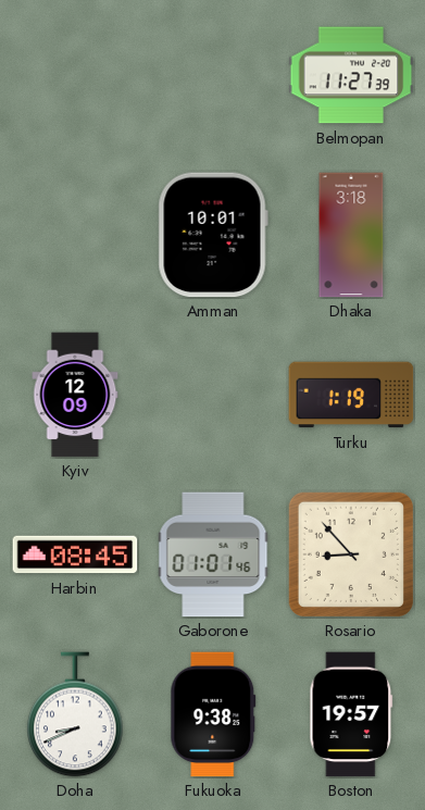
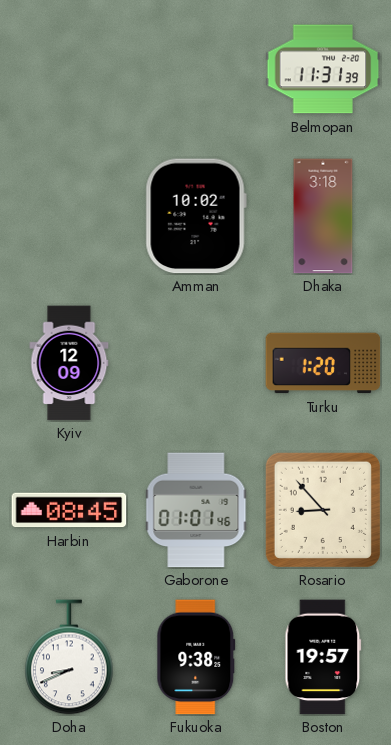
Belmopan: 11:27 -> 11:31 (323, 69)
Amman: 10:01 -> 10:02 (196, 216)
Turku: 1:19 -> 1:20 (323, 363)
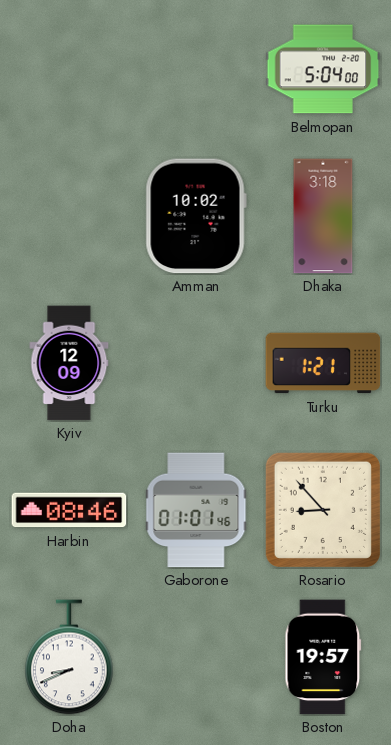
Belmopan: 11:31 -> 5:04 (323, 69)
Turku: 1:20 -> 1:21 (323, 363)
Harbin: 08:45 -> 08:46 (69, 510)
Fukuoka: 9:38 -> none (196, 657)
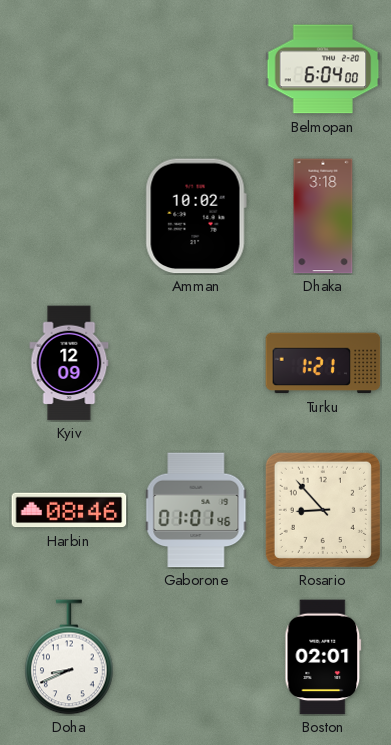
Belmopan: 5:04 -> 6:04 (323, 69)
Boston: 19:57 -> 02:01 (323, 657)
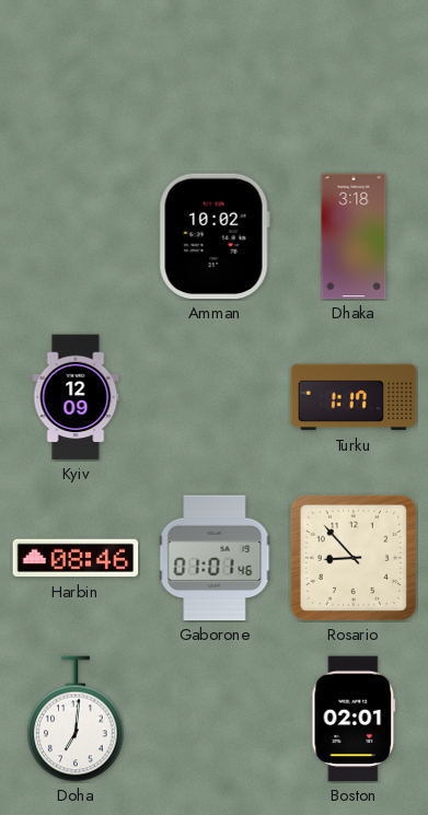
Belmopan: 6:04 -> none (323, 69)
Turku: 1:21 -> 1:17 (354, 397)
Doha: 8:41 -> 7:01 (76, 719)
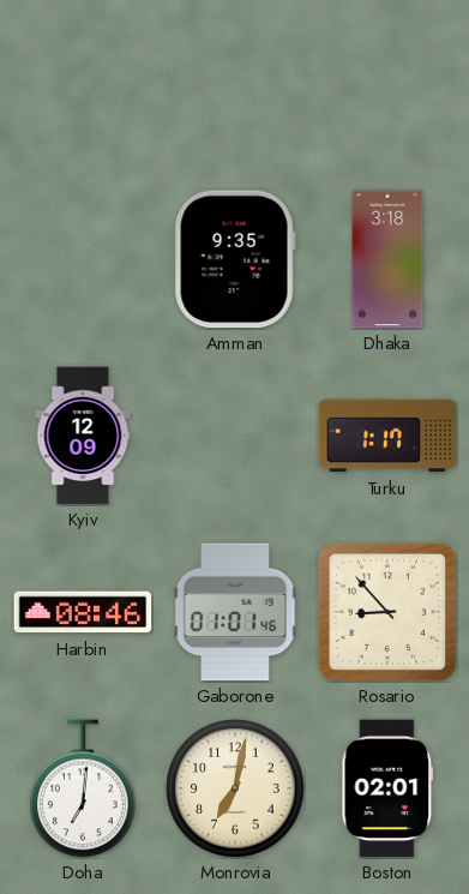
Amman: 10:02 -> 9:35 (235, 259)
Monrovia: none -> 7:02 (235, 788)
